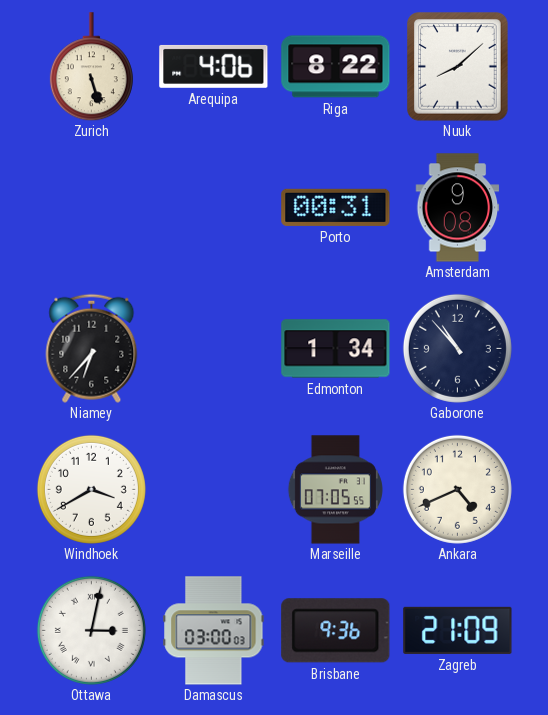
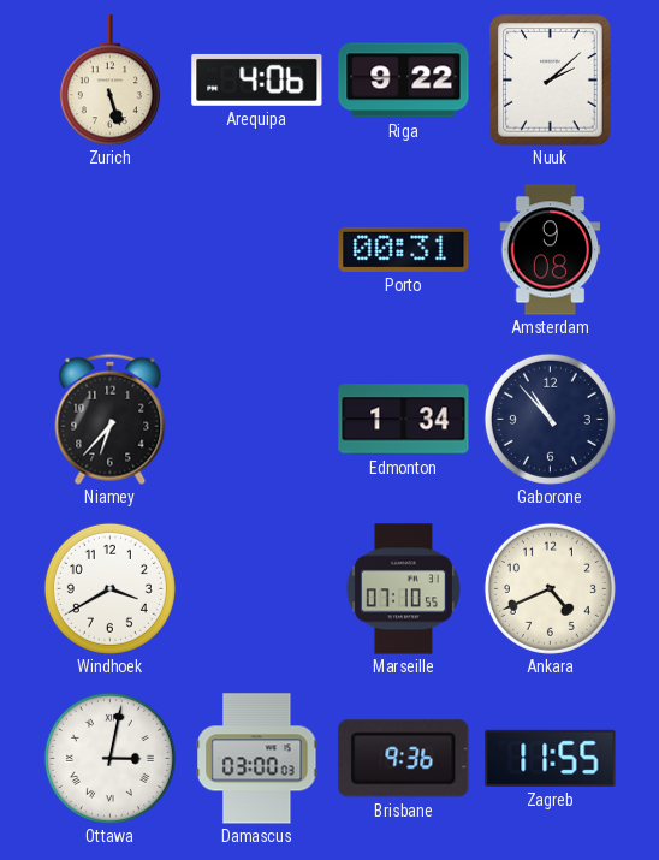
Riga: 8:22 -> 9:22 (404, 81)
Nuuk: 8:08 -> 2:08 (551, 81)
Marseille: 07:05 -> 07:10 (403, 589)
Zagreb: 21:09 -> 11:55 (551, 758)
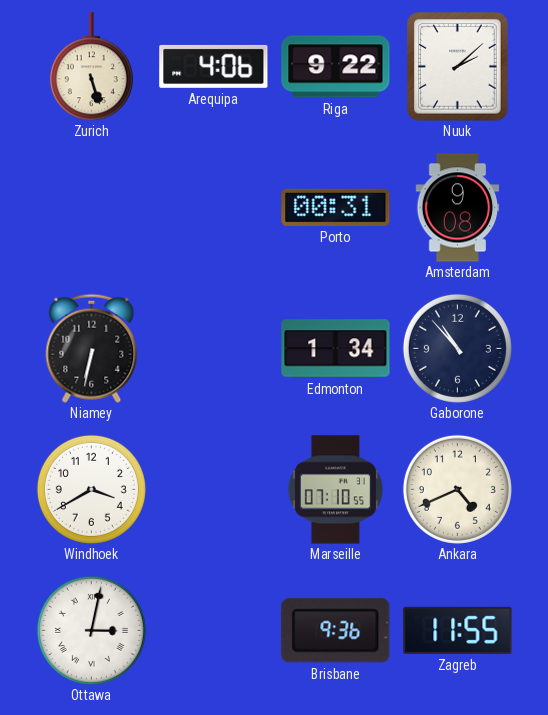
Niamey: 6:37 -> 6:32 (92, 348)
Damascus: 03:00 -> none (257, 759)
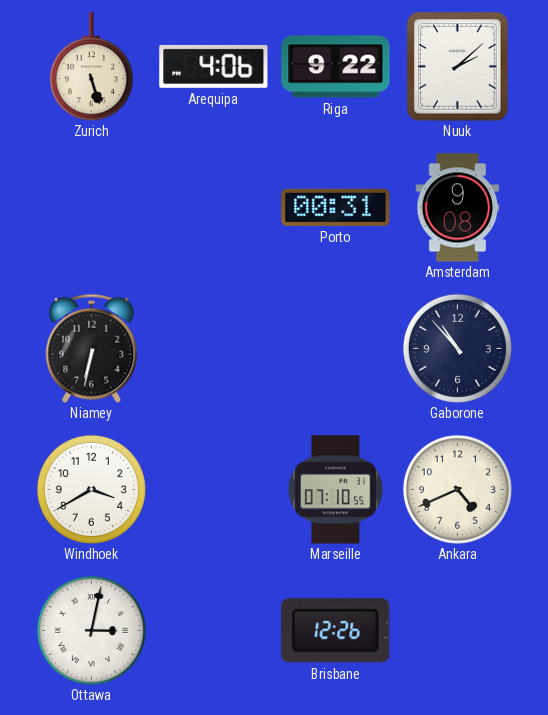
Edmonton: 1:34 -> none (336, 349)
Brisbane: 9:36 -> 12:26 (336, 631)
Zagreb: 11:55 -> none (458, 630)
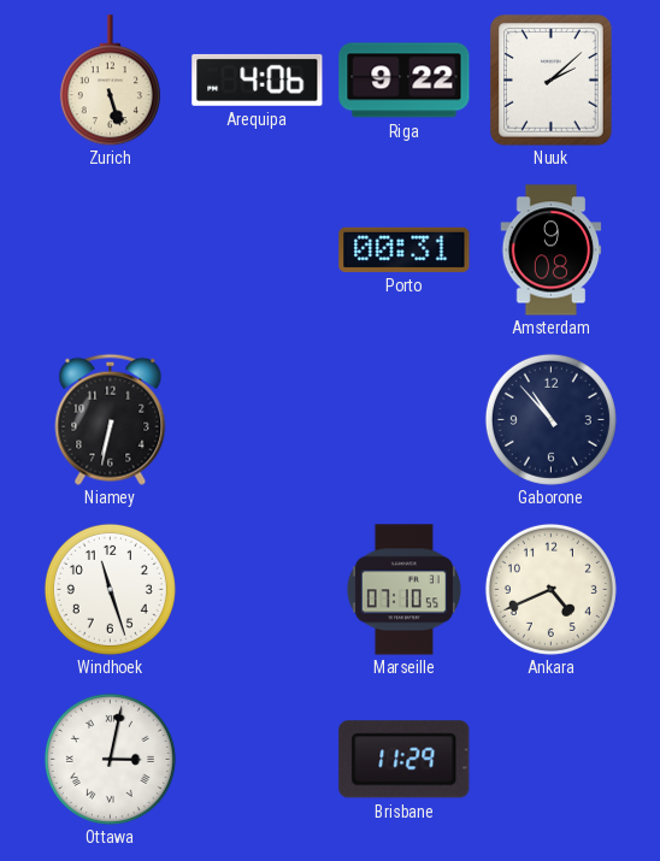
Windhoek: 3:40 -> 11:27 (110, 589)
Brisbane: 12:26 -> 11:29 (405, 760)
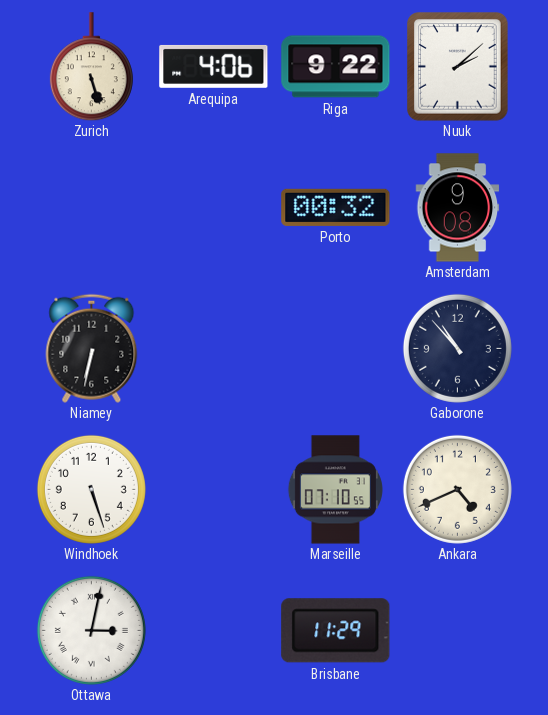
Porto: 00:31 -> 00:32 (336, 207)
Windhoek: 11:27 -> 5:27 (91, 489)
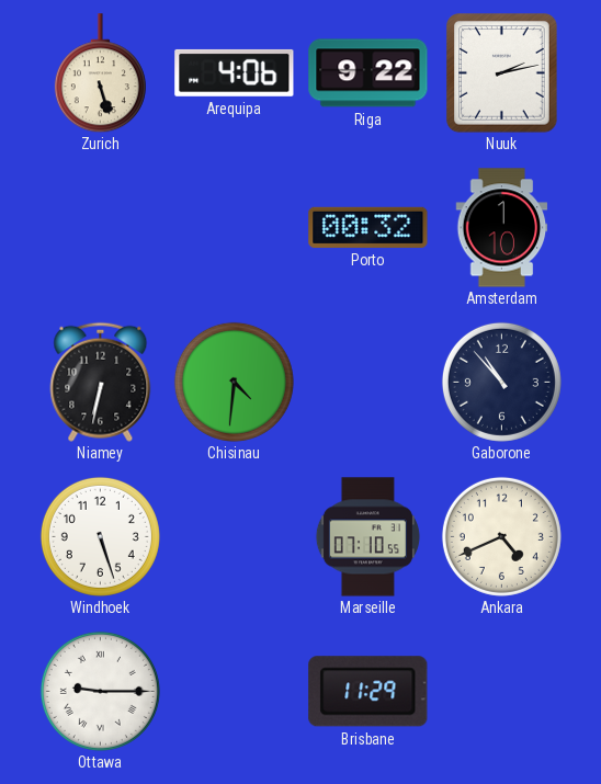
Nuuk: 2:08 -> 2:13 (502, 73)
Amsterdam: 9:08 -> 1:10 (502, 228)
Chisinau: none -> 4:31 (234, 382)
Ottawa: 3:02 -> 9:15 (100, 691)
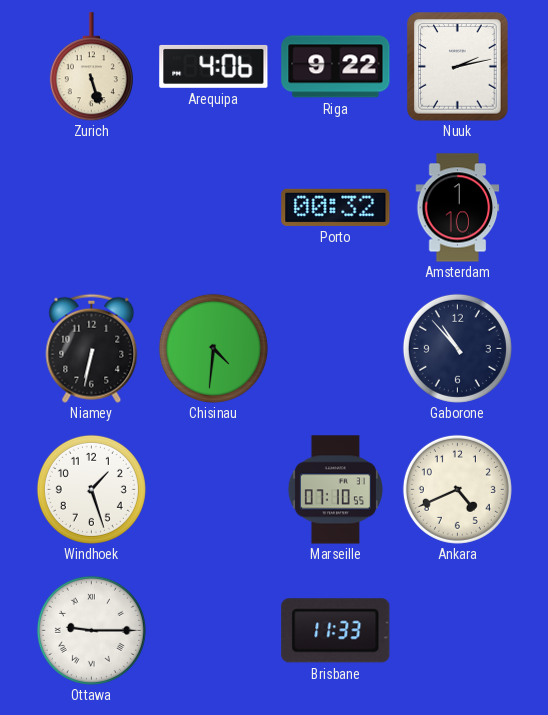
Windhoek: 5:27 -> 1:27 (91, 489)
Brisbane: 11:29 -> 11:33 (336, 631)
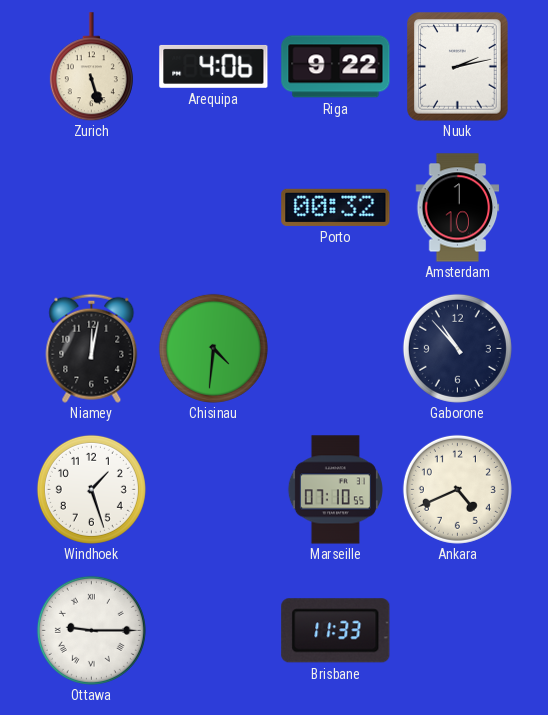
Niamey: 6:32 -> 12:02 (92, 348)
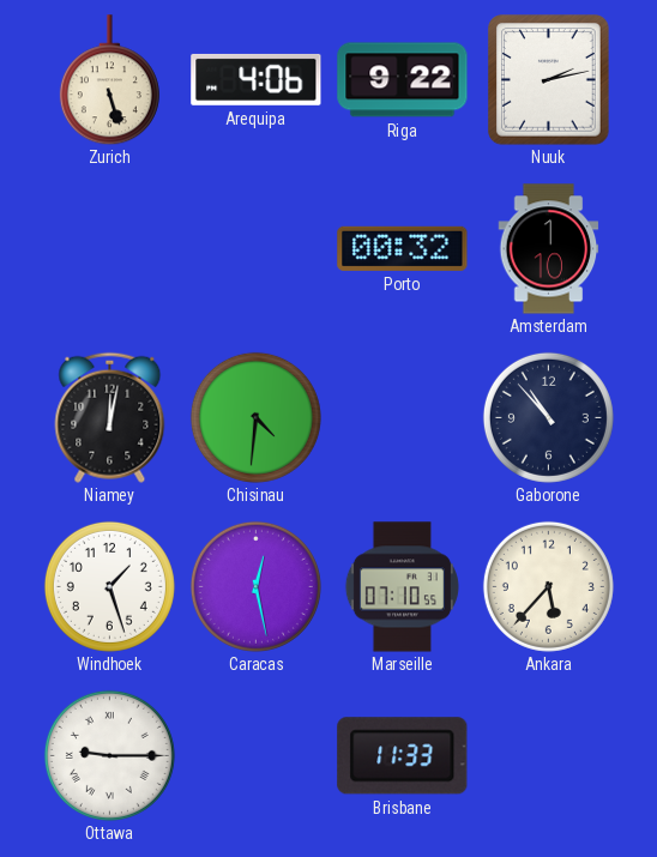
Caracas: none -> 12:28 (255, 586)
Ankara: 4:41 -> 5:37 (548, 586)
